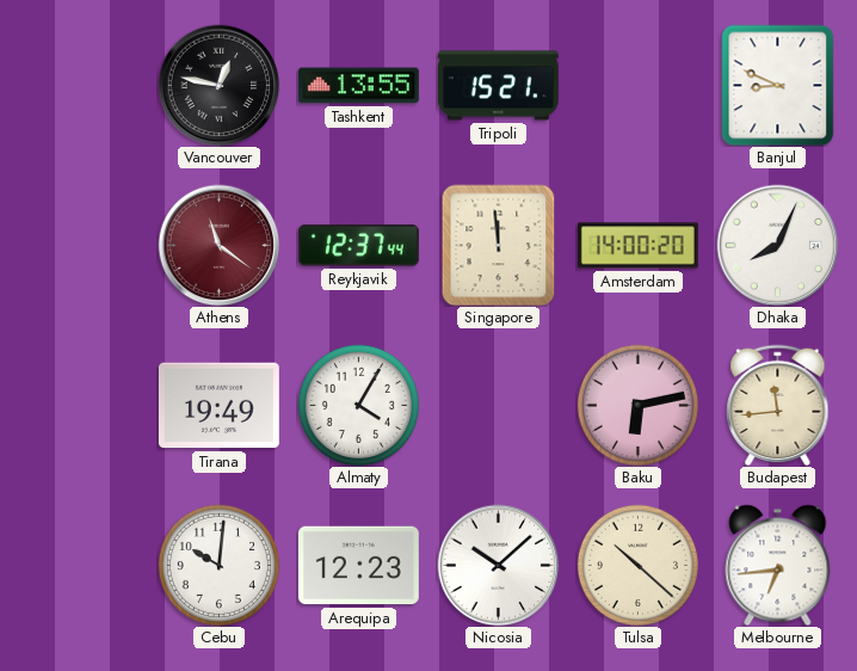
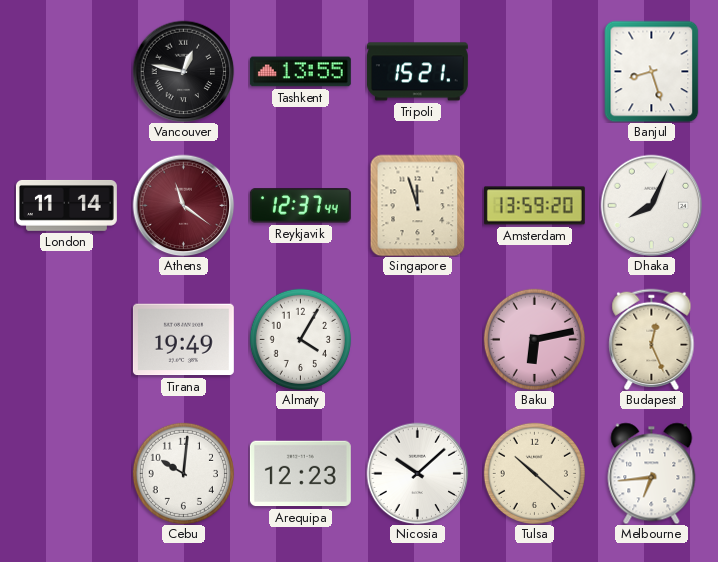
Banjul: 8:49 -> 8:27 (652, 71)
London: none -> 11:14 (66, 205)
Singapore: 11:59 -> 11:57 (418, 205)
Amsterdam: 14:00 -> 13:59 (534, 206)
Budapest: 11:44 -> 12:26 (652, 339)
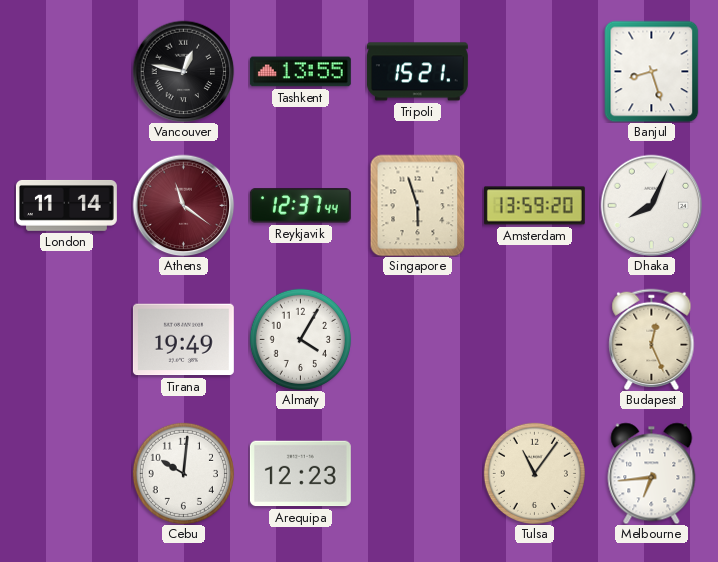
Singapore: 11:57 -> 5:57 (418, 205)
Baku: 6:13 -> none (534, 339)
Nicosia: 10:08 -> none (417, 473)
Tulsa: 10:22 -> 11:06 (534, 473)
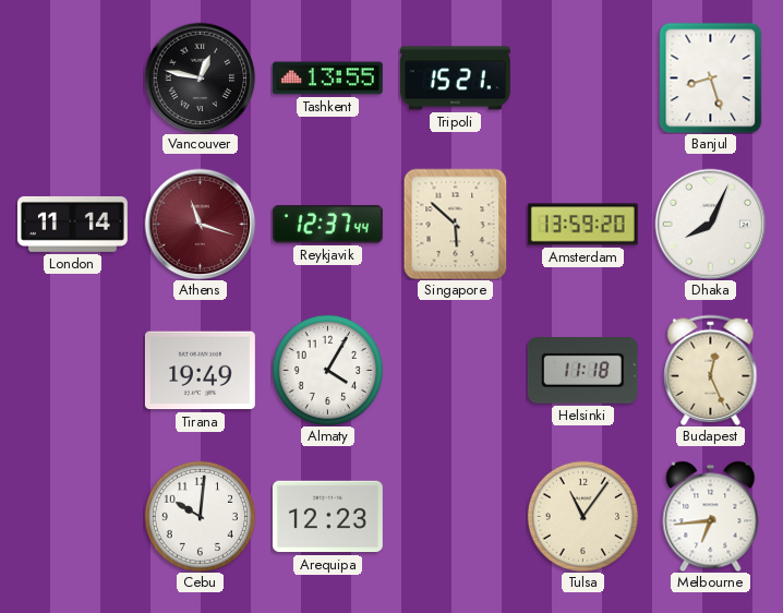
Athens: 11:21 -> 11:18 (200, 224)
Singapore: 5:57 -> 5:52 (456, 224)
Helsinki: none -> 11:18 (582, 371)
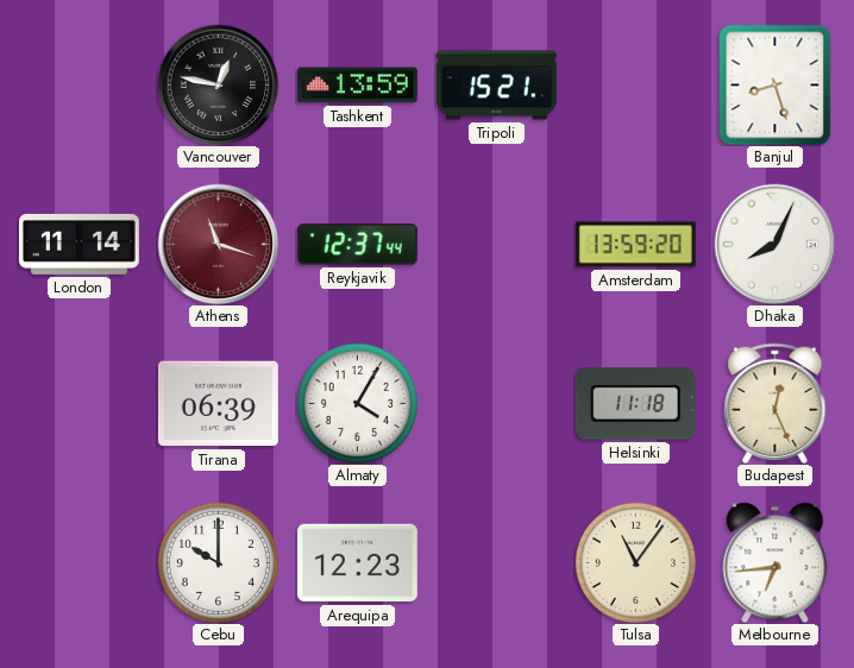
Tashkent: 13:55 -> 13:59 (357, 86)
Singapore: 5:52 -> none (456, 224)
Tirana: 19:49 -> 06:39 (218, 404)
Cebu: 10:01 -> 10:00 (218, 562)
